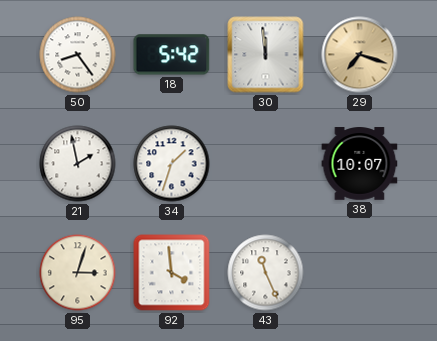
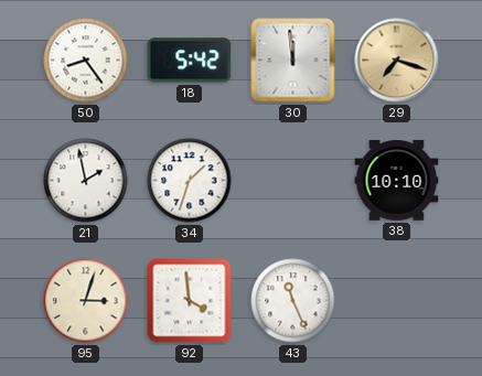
38: 10:07 -> 10:10 (397, 181)
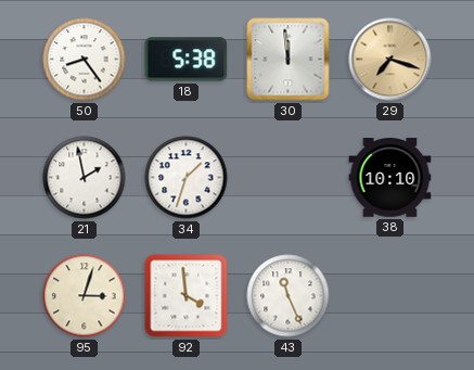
18: 5:42 -> 5:38 (187, 60)
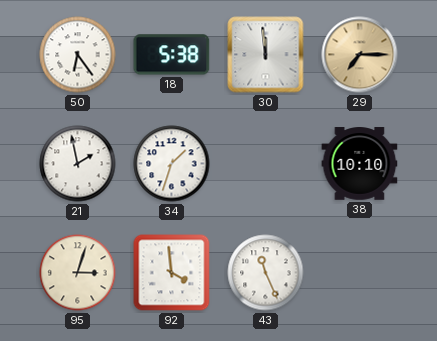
50: 8:24 -> 6:24 (78, 55)
29: 7:18 -> 7:15 (360, 55)
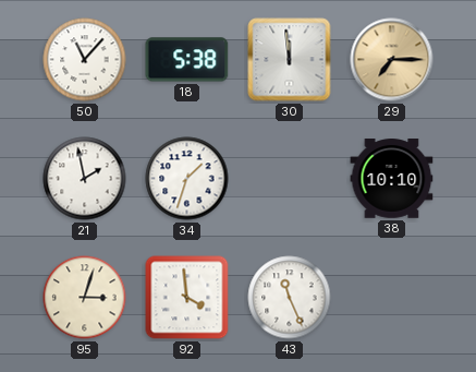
50: 6:24 -> 11:07 (85, 60)
